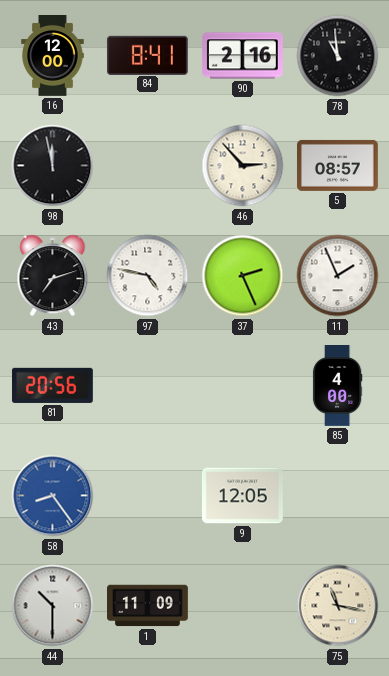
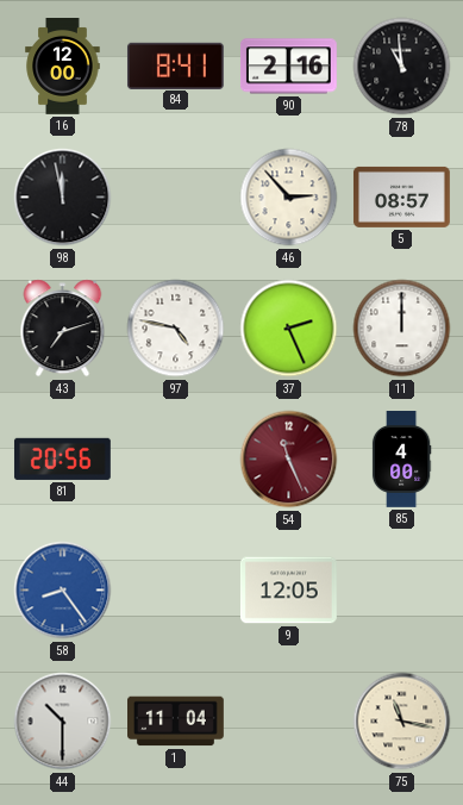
11: 1:56 -> 12:00 (402, 329)
54: none -> 11:26 (289, 460)
1: 11:09 -> 11:04 (176, 722)
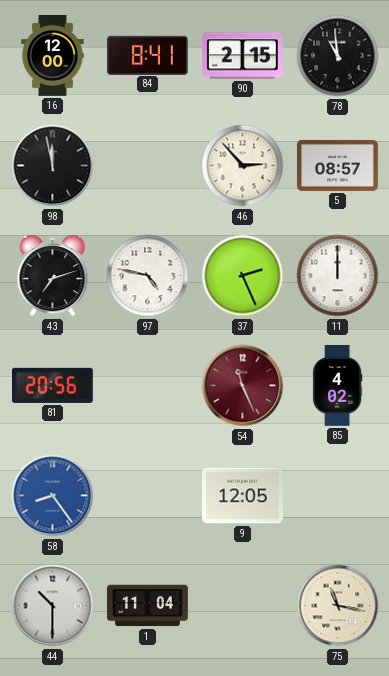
90: 2:16 -> 2:15 (242, 56)
85: 4:00 -> 4:02 (337, 386)
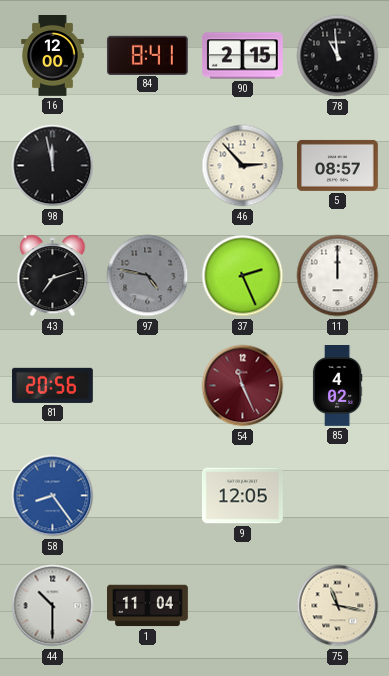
97 dial: white -> grey (148, 276)
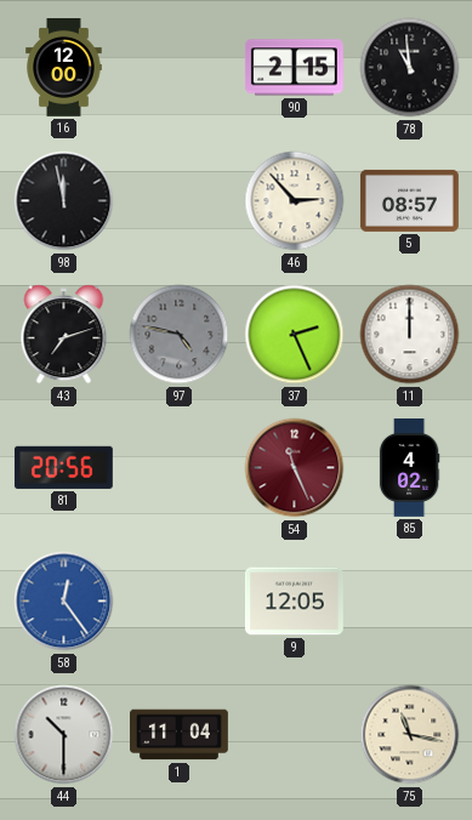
84: 8:41 -> none (147, 55)
58: 8:24 -> 12:24 (64, 602)
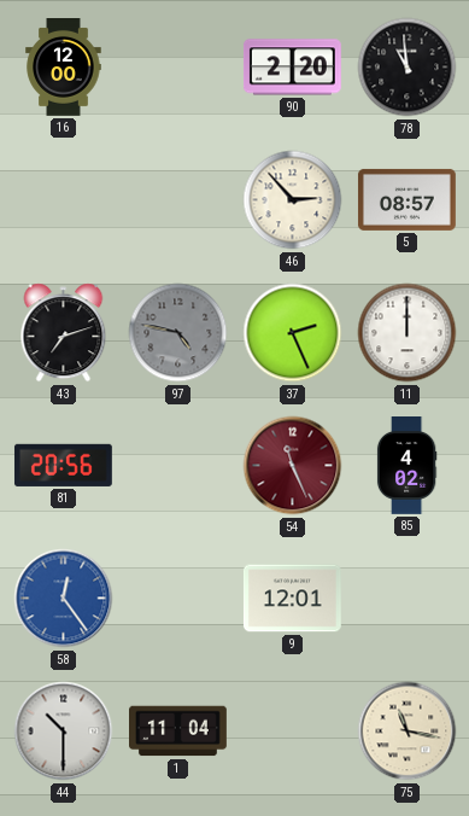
90: 2:15 -> 2:20 (292, 68)
98: 11:58 -> none (64, 201)
9: 12:05 -> 12:01 (292, 599)
